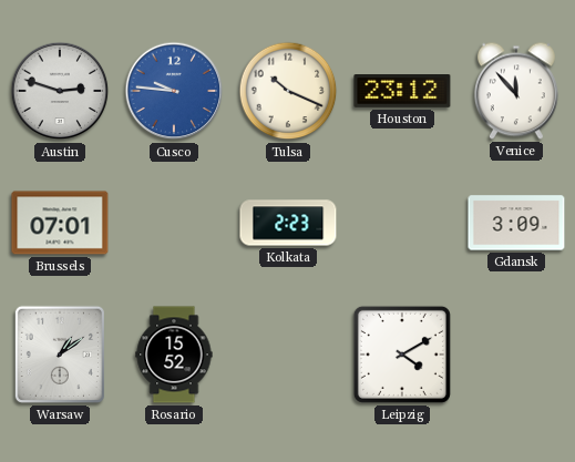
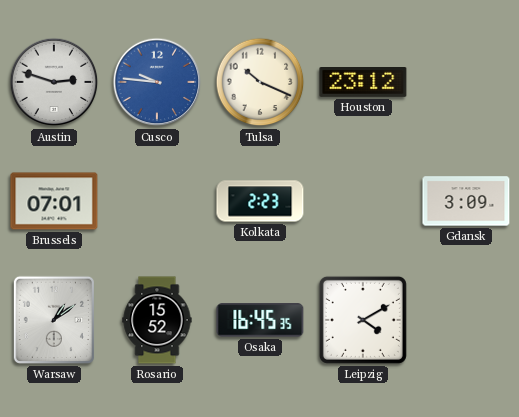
Venice: 11:53 -> none (516, 91)
Osaka: none -> 16:45 (260, 320)
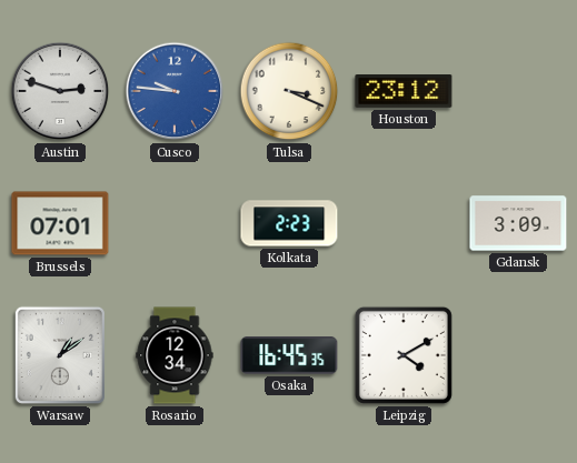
Tulsa: 10:19 -> 3:19 (289, 91)
Rosario: 15:52 -> 12:34 (175, 355)
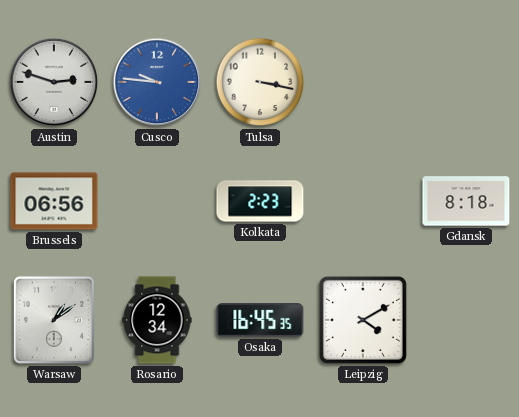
Tulsa: 3:19 -> 3:17 (260, 82)
Houston: 23:12 -> none (404, 92)
Brussels: 07:01 -> 06:56 (54, 201)
Gdansk: 3:09 -> 8:18 (466, 201)
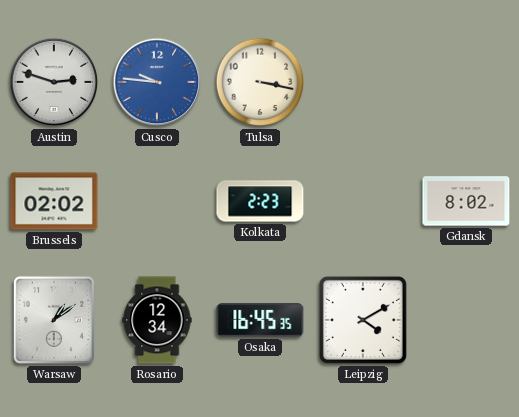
Brussels: 06:56 -> 02:02 (54, 201)
Gdansk: 8:18 -> 8:02 (466, 201)
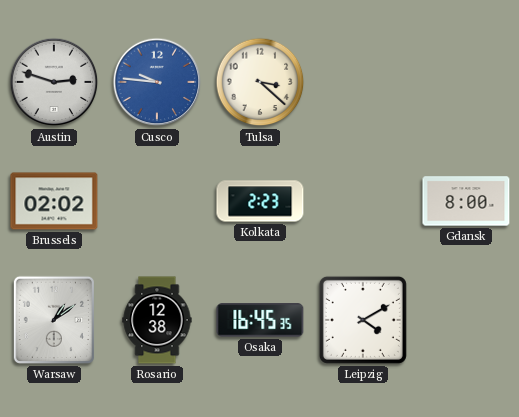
Tulsa: 3:17 -> 3:22 (260, 82)
Gdansk: 8:02 -> 8:00 (466, 201)
Rosario: 12:34 -> 12:38 (157, 320)
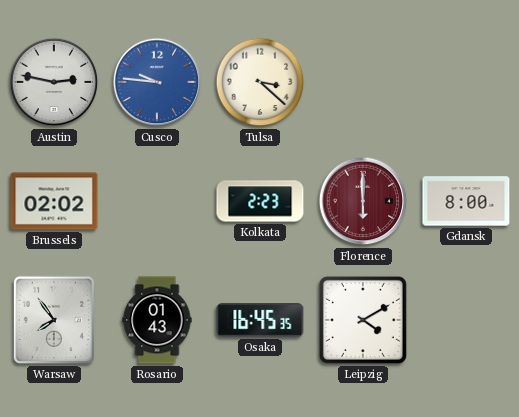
Austin: 2:48 -> 2:47 (54, 82)
Florence: none -> 6:00 (363, 201)
Warsaw: 1:09 -> 7:54 (54, 320)
Rosario: 12:38 -> 01:43 (157, 320)
